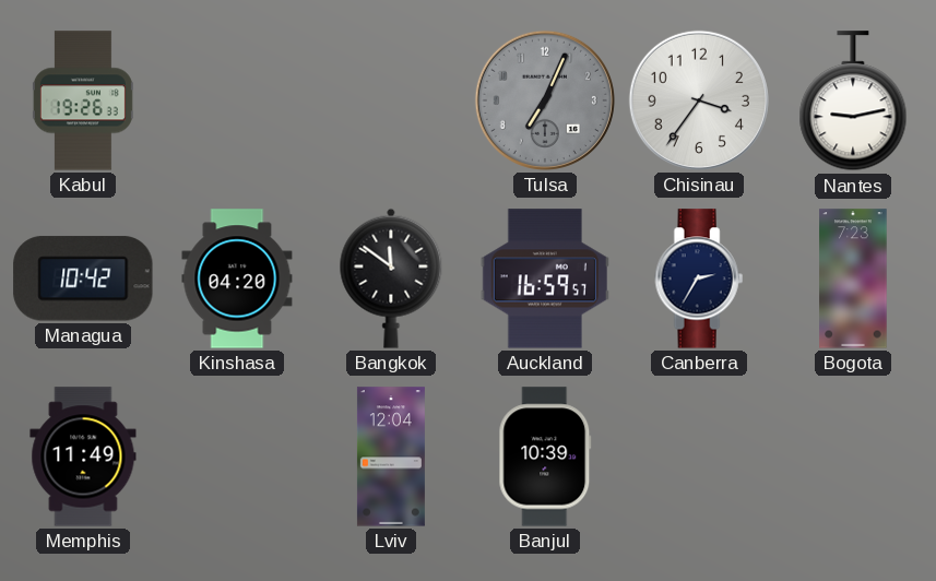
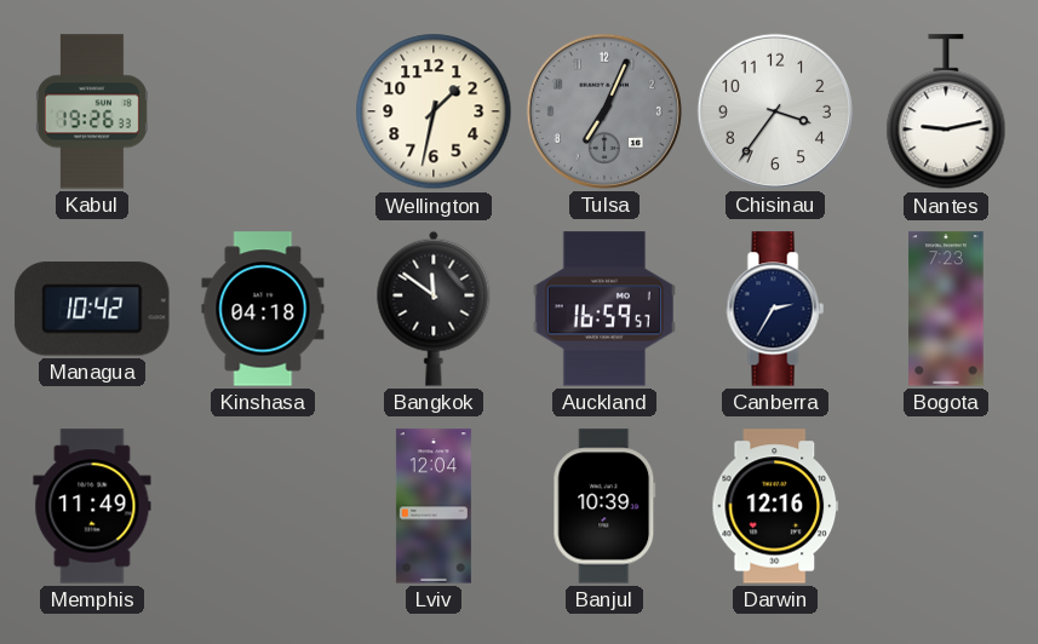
Wellington: none -> 1:32 (434, 111)
Kinshasa: 04:20 -> 04:18 (263, 309)
Darwin: none -> 12:16 (775, 506)
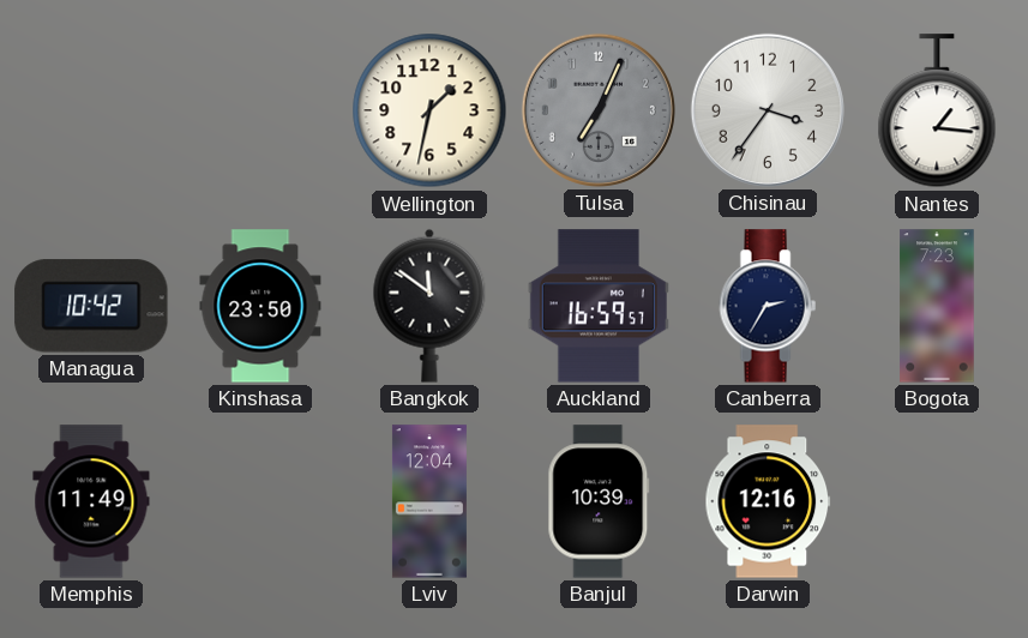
Kabul: 19:26 -> none (92, 111)
Nantes: 9:13 -> 1:16 (937, 112)
Kinshasa: 04:18 -> 23:50 (260, 306)
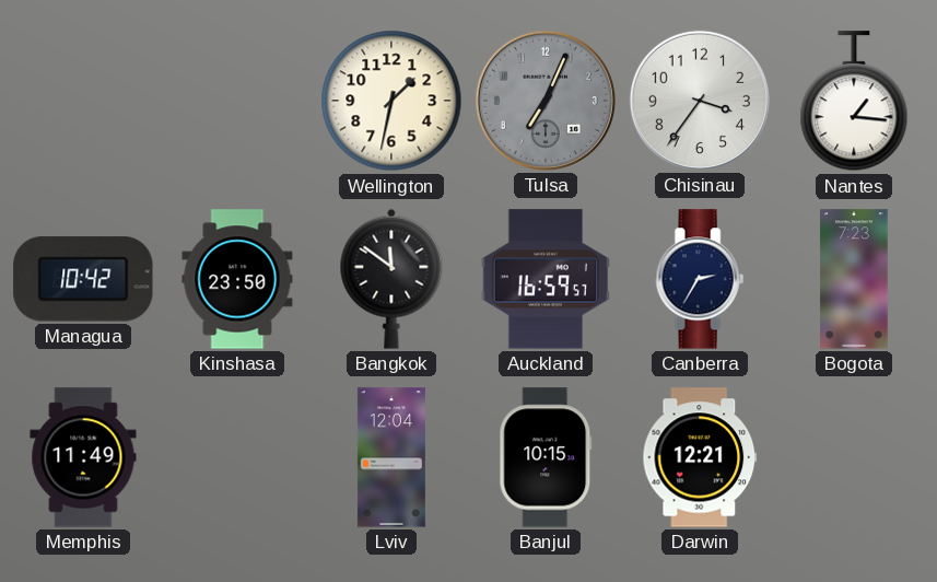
Banjul: 10:39 -> 10:15 (546, 457)
Darwin: 12:16 -> 12:21 (700, 457)
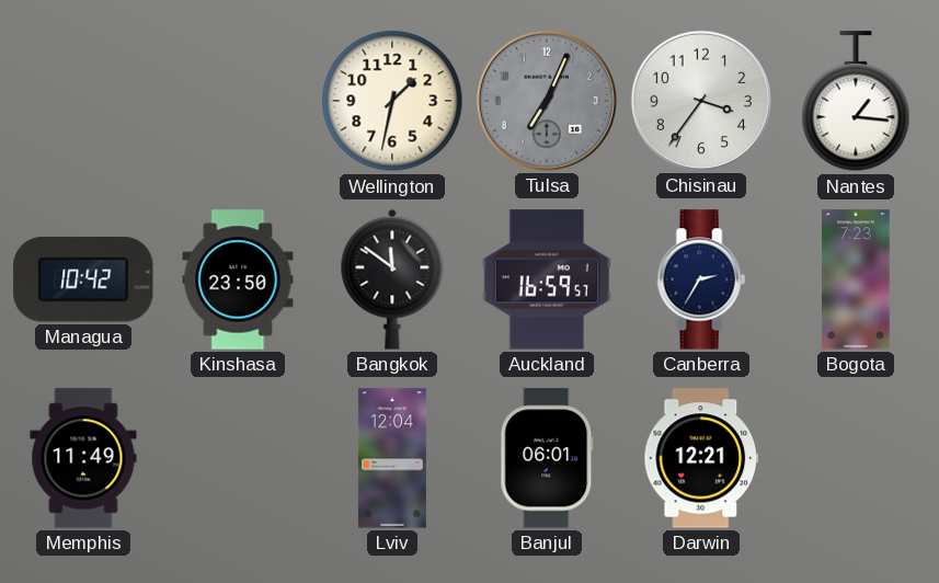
Banjul: 10:15 -> 06:01 (547, 458)
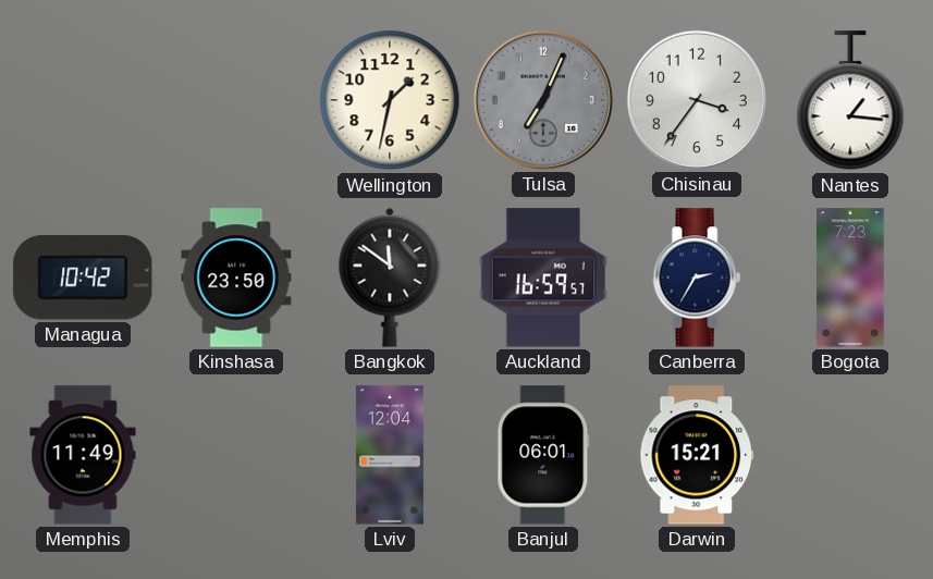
Darwin: 12:21 -> 15:21 (697, 455)
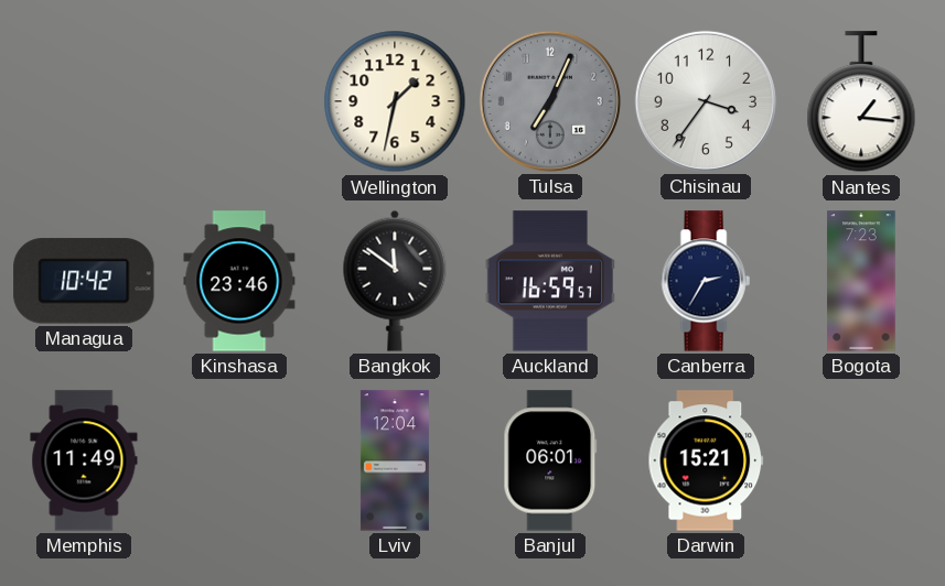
Kinshasa: 23:50 -> 23:46 (239, 281)
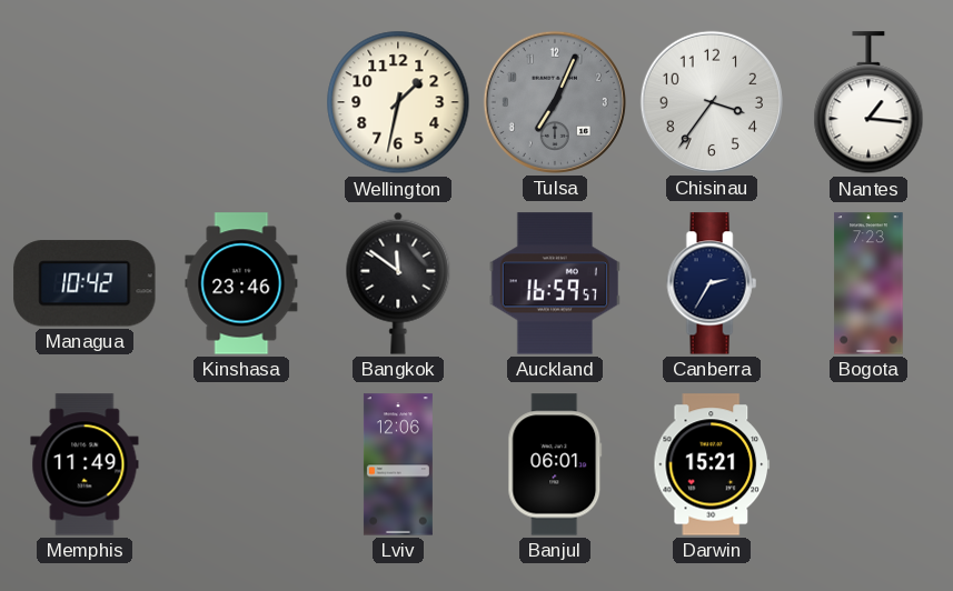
Lviv: 12:04 -> 12:06 (398, 464)
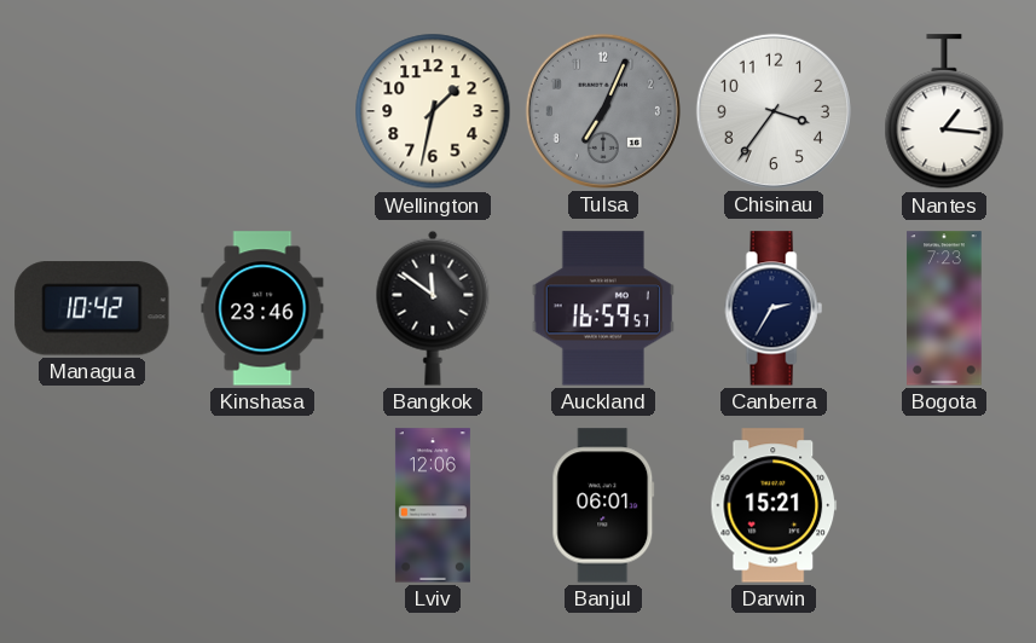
Memphis: 11:49 -> none (85, 464)
